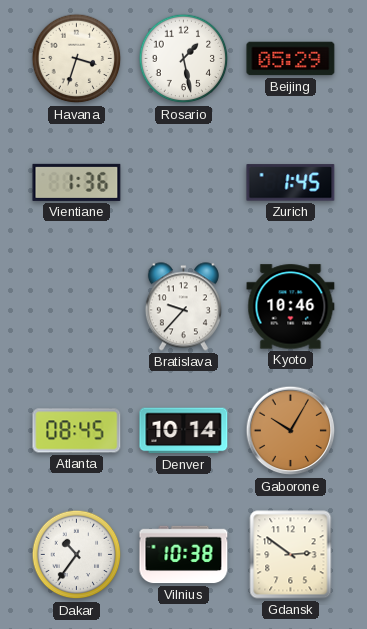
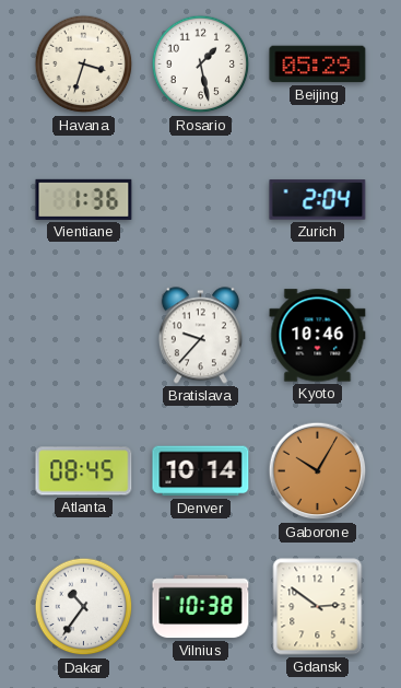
Zurich: 1:45 -> 2:04 (318, 200)
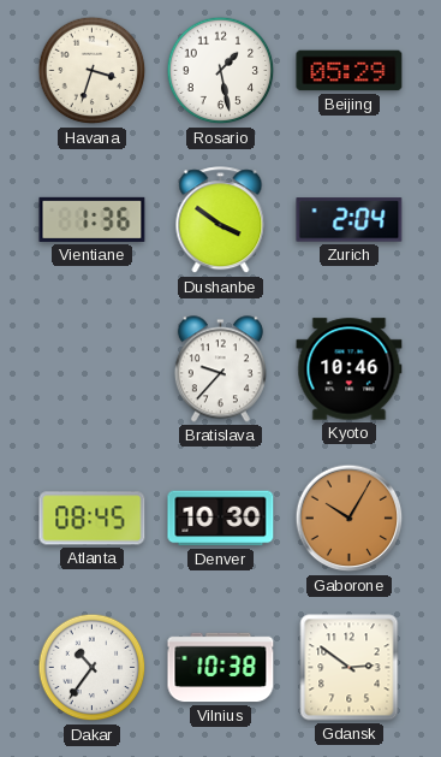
Dushanbe: none -> 3:51 (221, 220)
Denver: 10:14 -> 10:30 (221, 519)
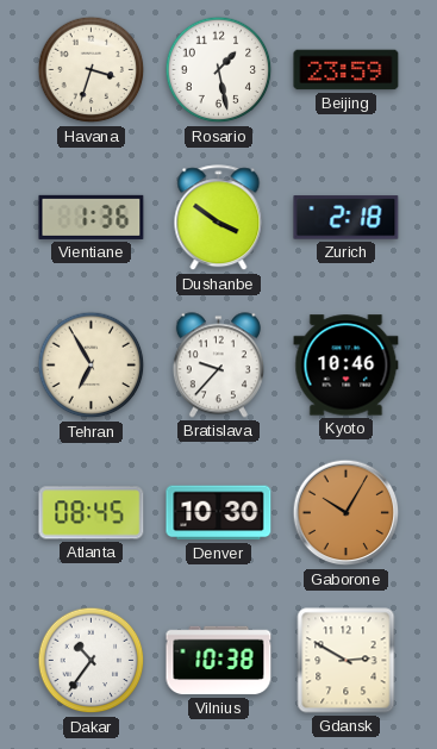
Beijing: 05:29 -> 23:59 (347, 70)
Zurich: 2:04 -> 2:18 (347, 218)
Tehran: none -> 6:55 (92, 366)
Gdansk: 2:51 -> 2:50 (347, 661)
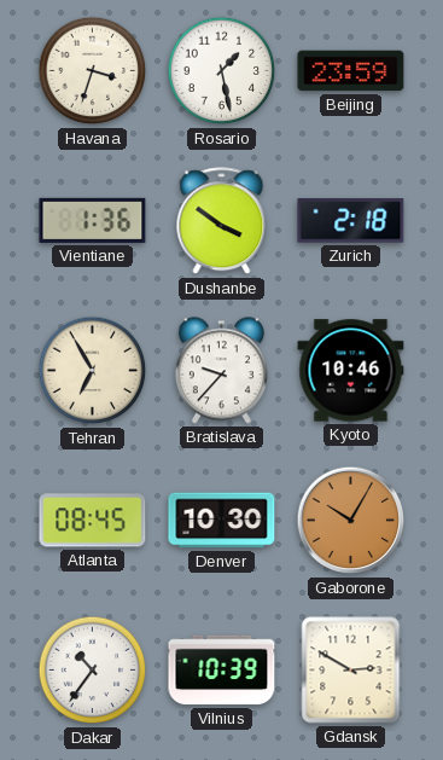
Vilnius: 10:38 -> 10:39 (222, 671)
